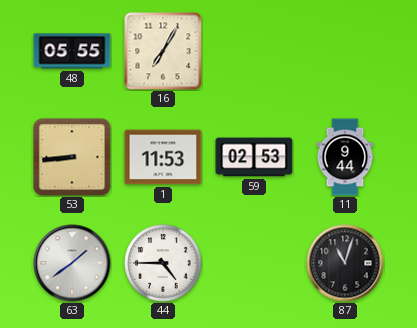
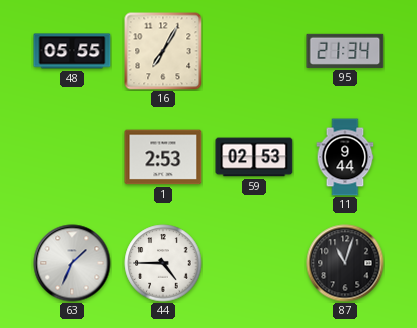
95: none -> 21:34 (345, 51)
53: 8:44 -> none (72, 157)
1: 11:53 -> 2:53 (163, 157)
63: 1:39 -> 1:34 (72, 263)
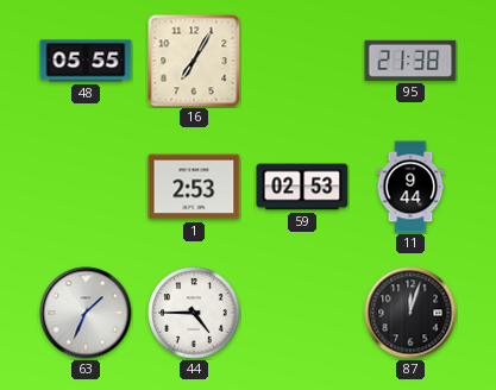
95: 21:34 -> 21:38 (410, 61)
87: 11:03 -> 12:03 (410, 313)
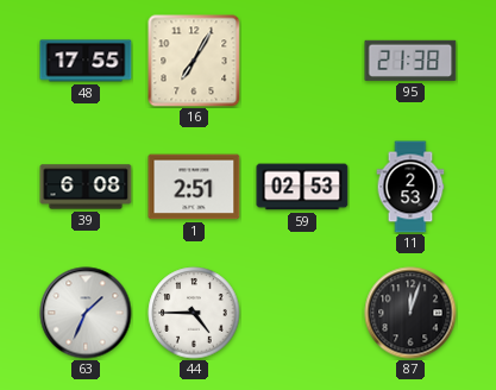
48: 05:55 -> 17:55 (86, 61)
39: none -> 6:08 (86, 187)
1: 2:53 -> 2:51 (194, 187)
11: 9:44 -> 2:53 (410, 187)
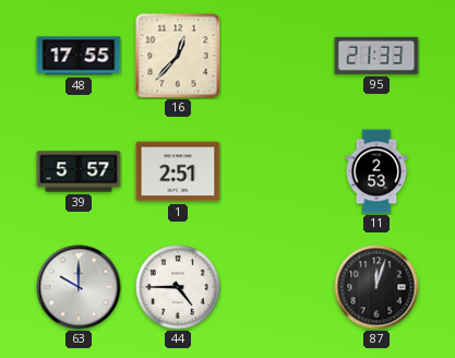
16: 7:05 -> 12:37 (178, 56)
95: 21:38 -> 21:33 (376, 56)
39: 6:08 -> 5:57 (79, 171)
59: 02:53 -> none (302, 187)
63: 1:34 -> 10:00 (79, 287)
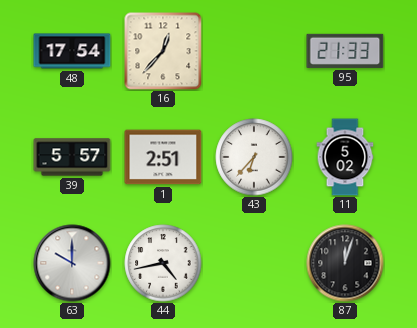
48: 17:55 -> 17:54 (72, 51)
43: none -> 6:37 (254, 157)
11: 2:53 -> 5:02 (345, 157)
44: 4:45 -> 4:43 (163, 263)
